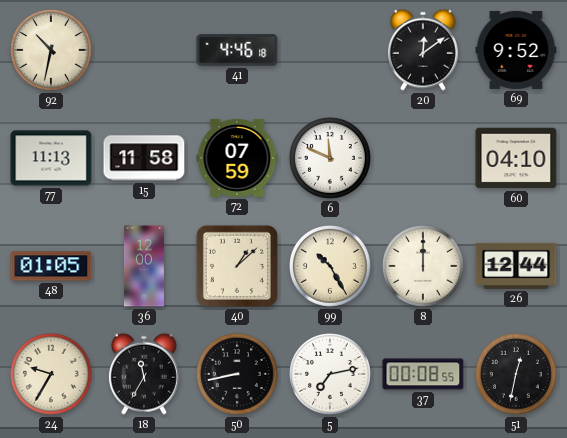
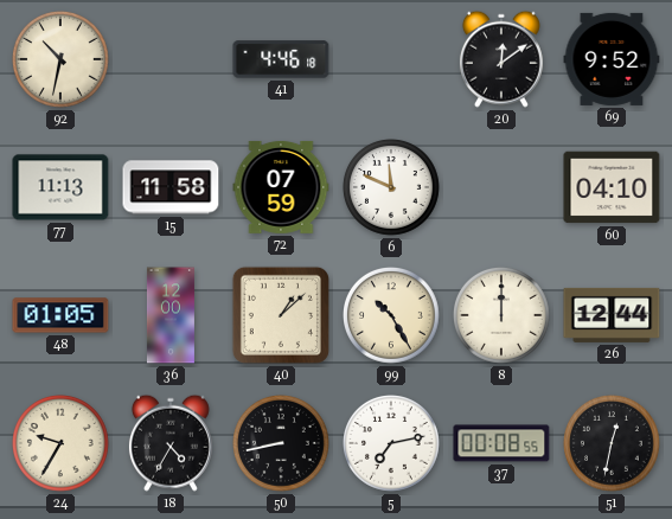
18: 11:35 -> 4:35 (171, 443)
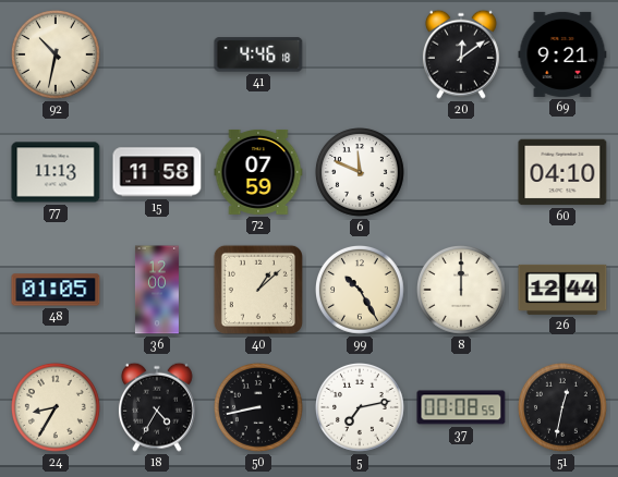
69: 9:52 -> 9:21 (562, 54)
24: 9:35 -> 8:35 (57, 408)
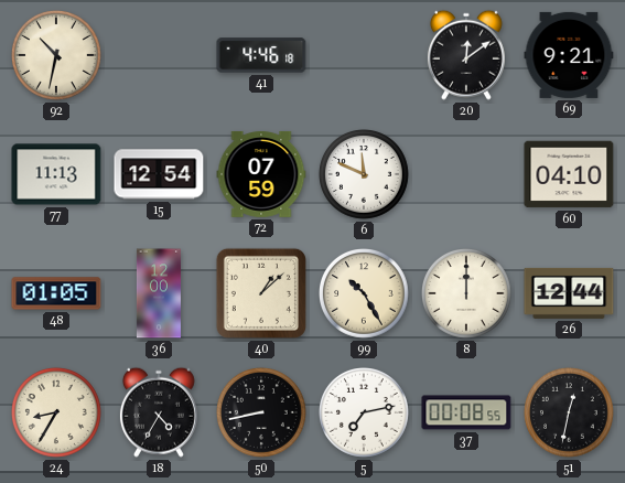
15: 11:58 -> 12:54 (159, 174)
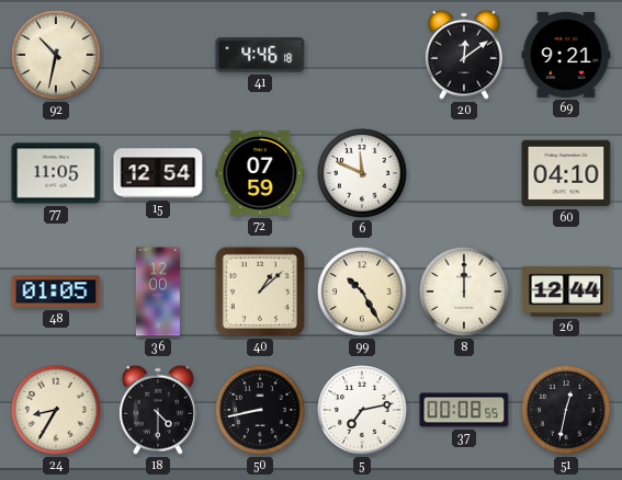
77: 11:13 -> 11:05 (56, 173)
18: 4:35 -> 4:30 (158, 410)
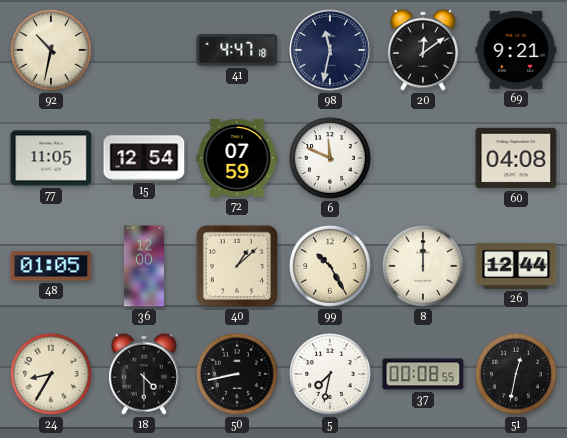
41: 4:46 -> 4:47 (237, 50)
98: none -> 11:32 (330, 50)
60: 04:10 -> 04:08 (516, 158)
5: 7:13 -> 7:32 (331, 375)
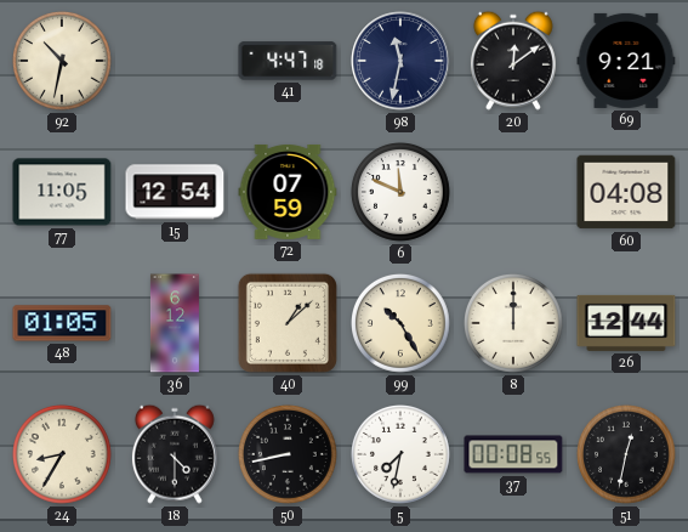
36: 12:00 -> 6:12 (175, 323)
